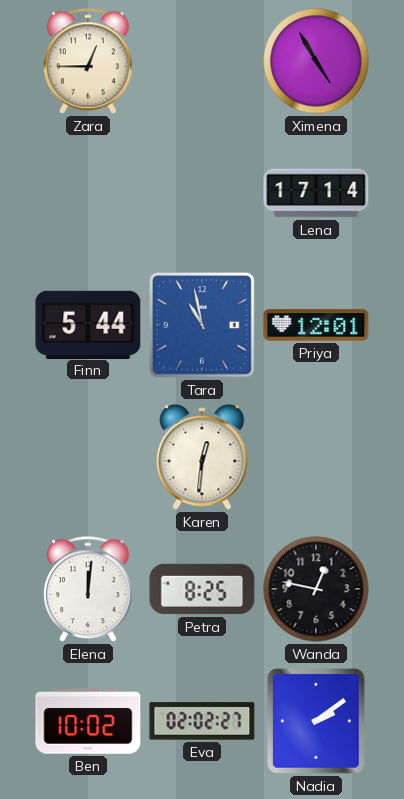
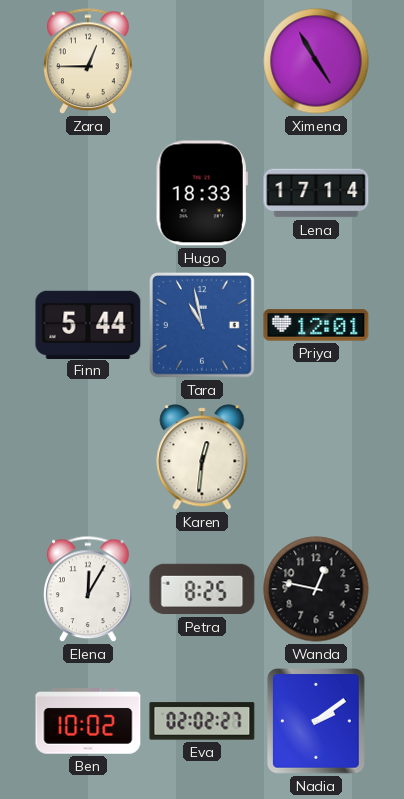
Hugo: none -> 18:33 (202, 193)
Elena: 12:01 -> 12:05 (89, 590)
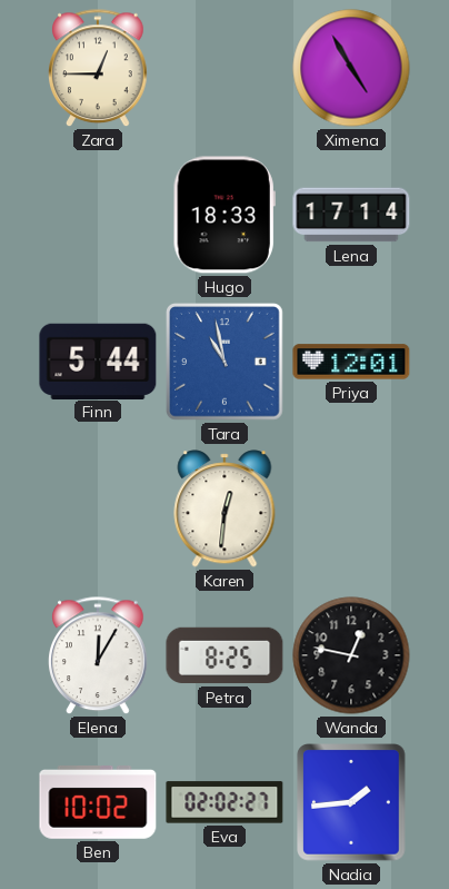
Nadia: 2:09 -> 1:44 (351, 802)
